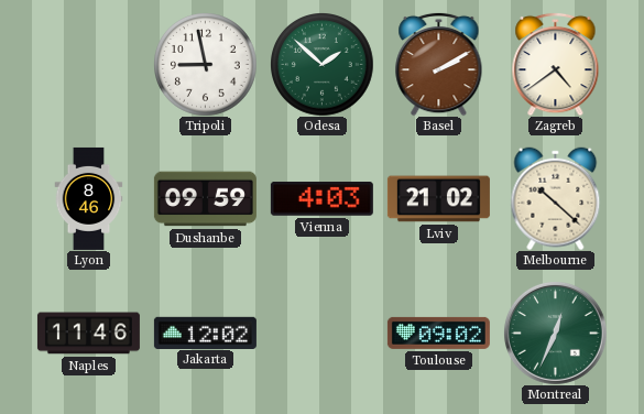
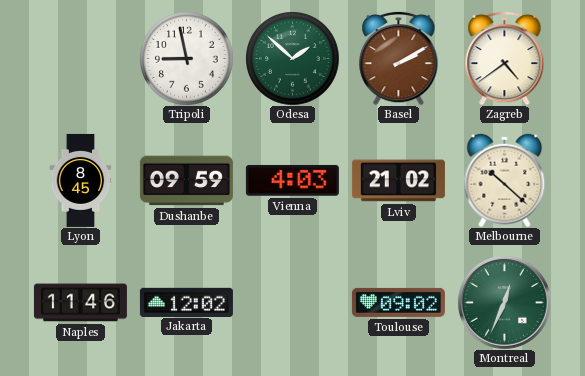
Lyon: 8:46 -> 8:45 (81, 180)
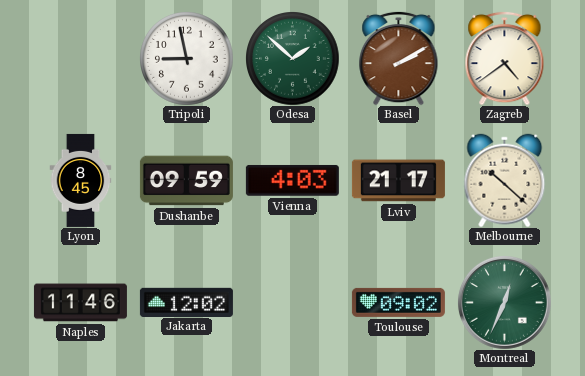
Lviv: 21:02 -> 21:17 (398, 181)
